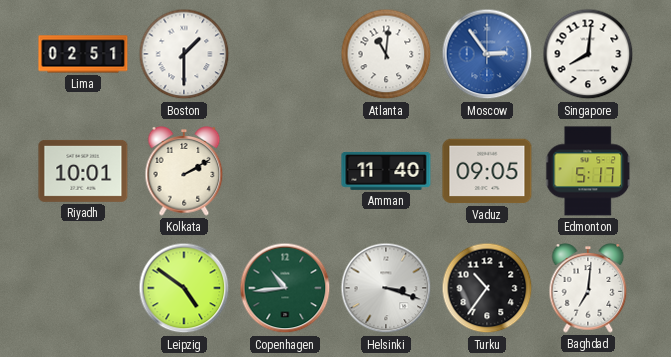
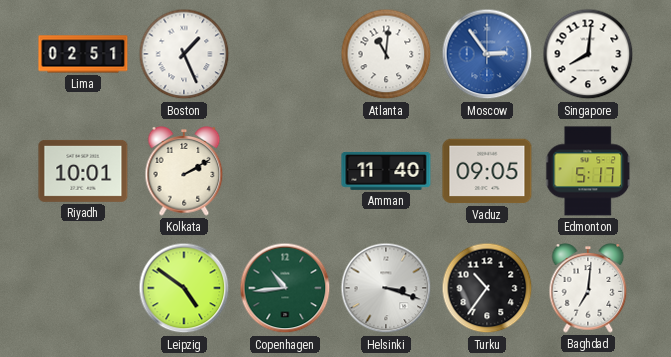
Boston: 1:30 -> 1:26 (184, 54)
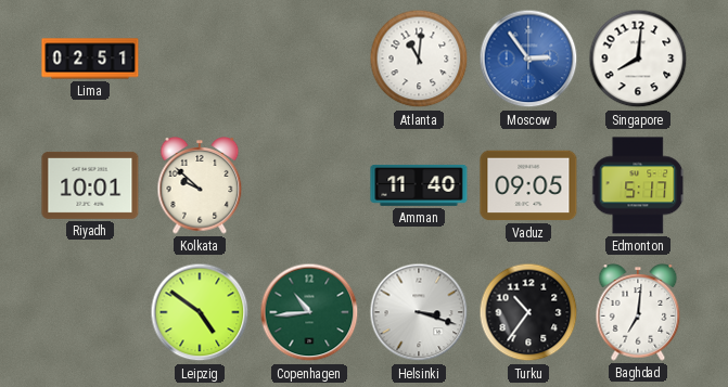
Boston: 1:26 -> none (184, 54)
Kolkata: 2:10 -> 9:52 (200, 185)
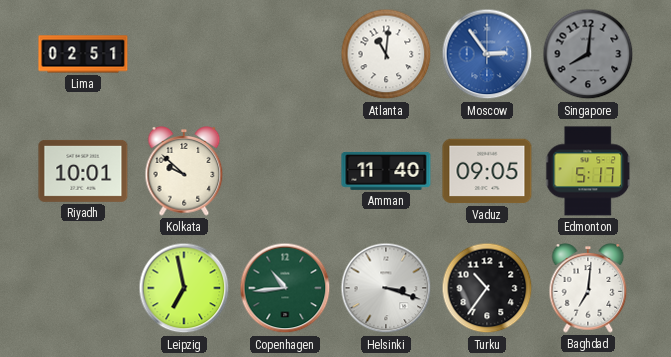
Singapore dial: white -> grey (588, 54)
Leipzig: 4:51 -> 6:58 (184, 288)
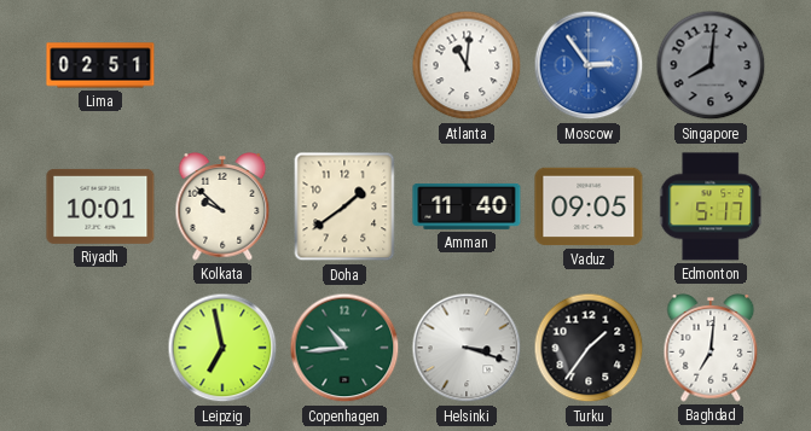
Doha: none -> 1:39 (344, 206)
Turku: 10:36 -> 1:36 (589, 348)
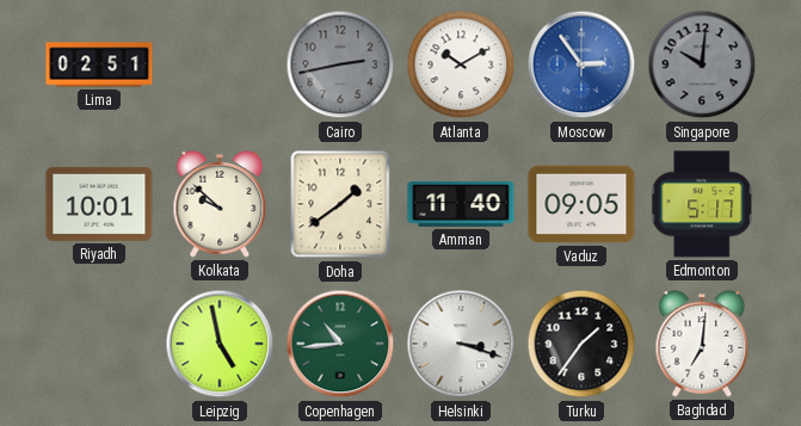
Cairo: none -> 2:43 (340, 64)
Atlanta: 11:01 -> 10:10 (461, 64)
Singapore: 8:01 -> 10:01 (702, 64)
Leipzig: 6:58 -> 4:58 (220, 344)
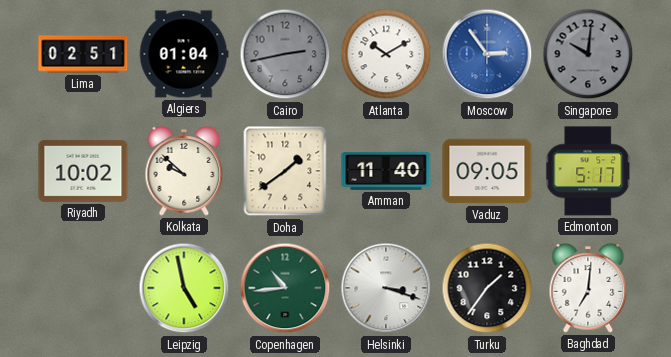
Algiers: none -> 01:04 (184, 54)
Riyadh: 10:01 -> 10:02 (83, 171)
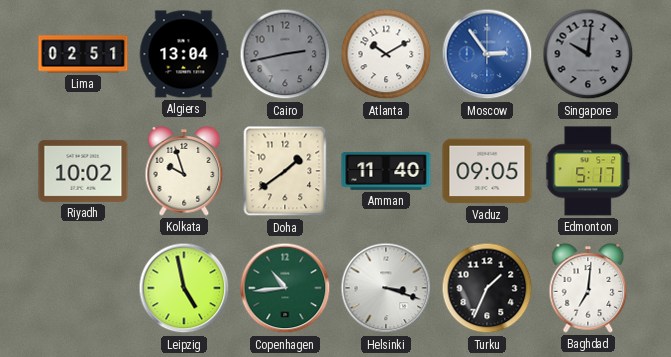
Algiers: 01:04 -> 13:04 (184, 54)
Kolkata: 9:52 -> 9:57 (184, 171)
Turku: 1:36 -> 1:34 (487, 288)
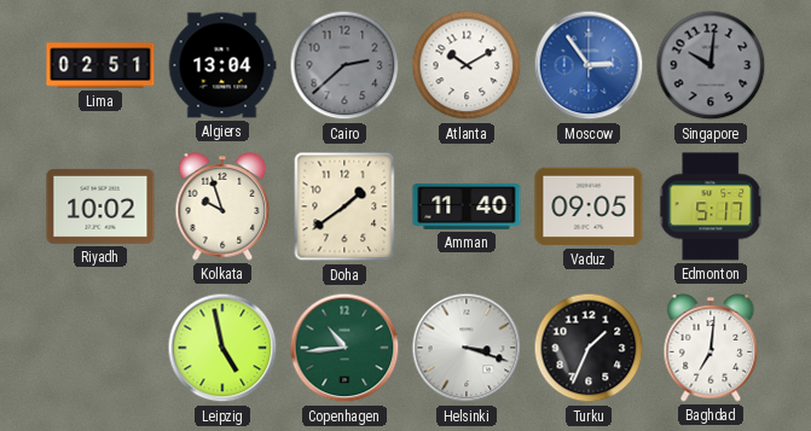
Cairo: 2:43 -> 2:38 (344, 65)
